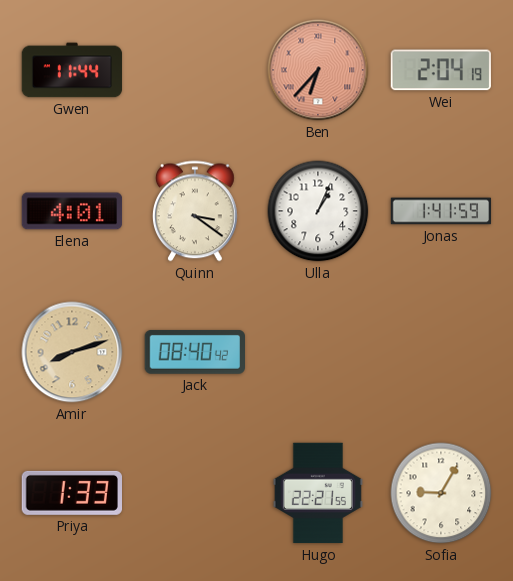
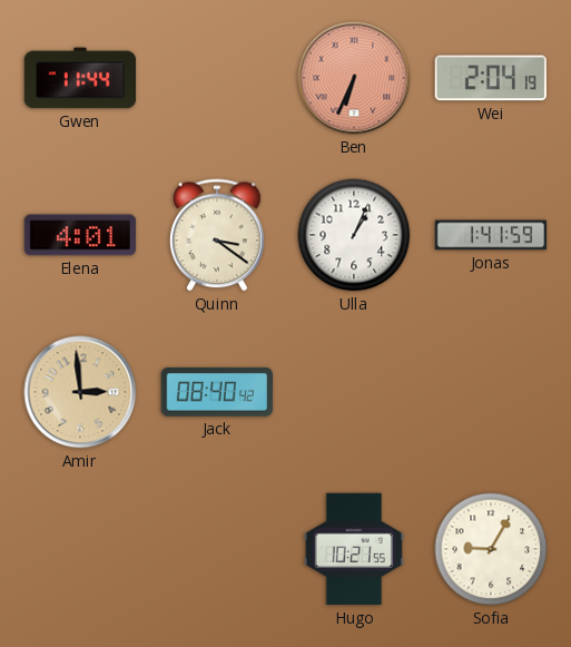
Ben: 6:37 -> 6:34 (354, 78)
Amir: 8:12 -> 2:59 (80, 392)
Priya: 1:33 -> none (71, 493)
Hugo: 22:21 -> 10:21 (354, 549)
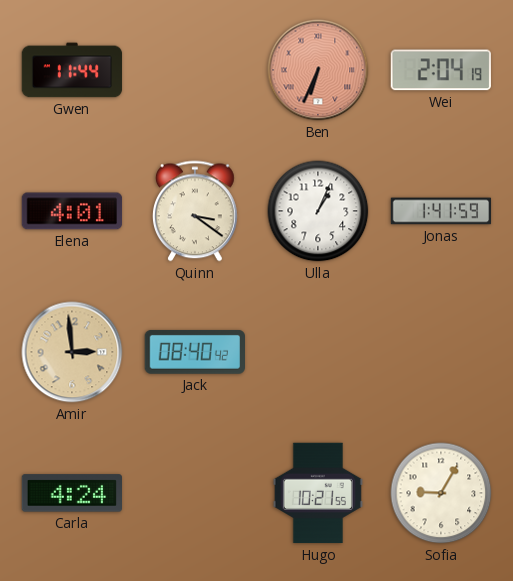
Carla: none -> 4:24 (72, 493)
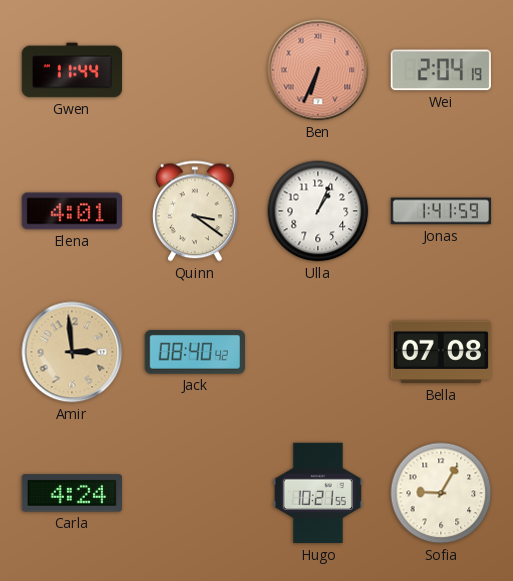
Bella: none -> 07:08 (441, 352)
